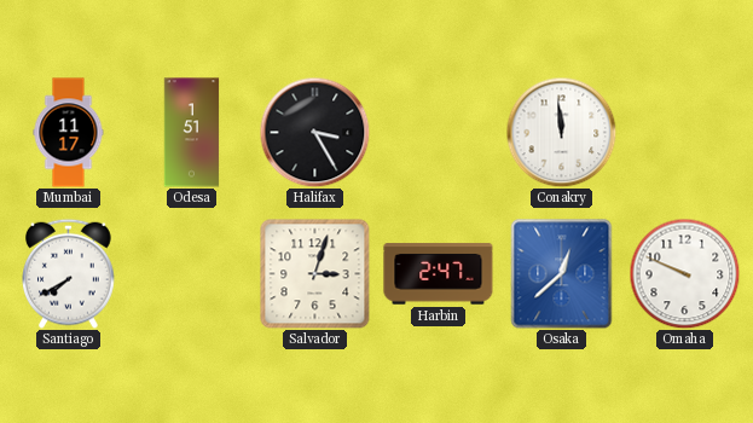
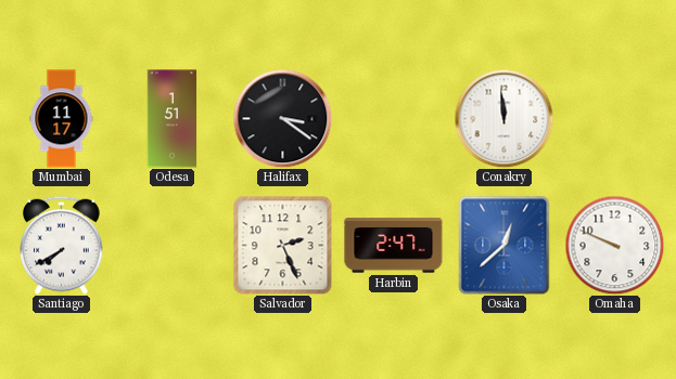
Halifax: 3:25 -> 3:21 (282, 118)
Salvador: 3:03 -> 2:26 (283, 246)
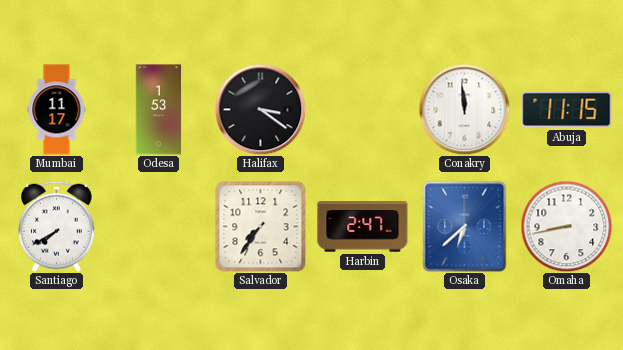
Odesa: 1:51 -> 1:53 (159, 110)
Abuja: none -> 11:15 (567, 110)
Salvador: 2:26 -> 7:36 (261, 227)
Osaka: 12:38 -> 6:38 (465, 227)
Omaha: 9:49 -> 8:43 (566, 226)
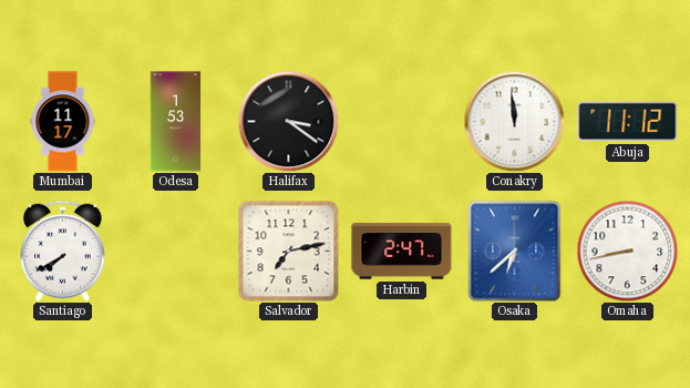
Abuja: 11:15 -> 11:12 (628, 122)
Salvador: 7:36 -> 7:13 (289, 252)
